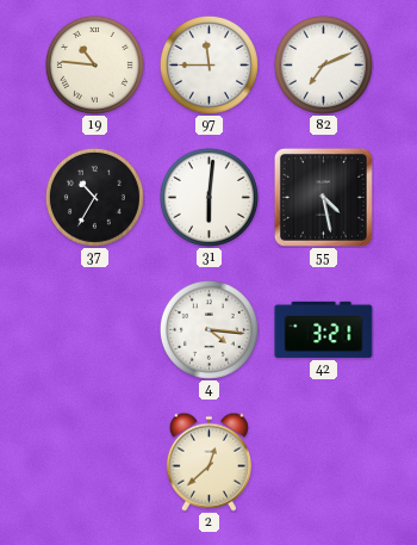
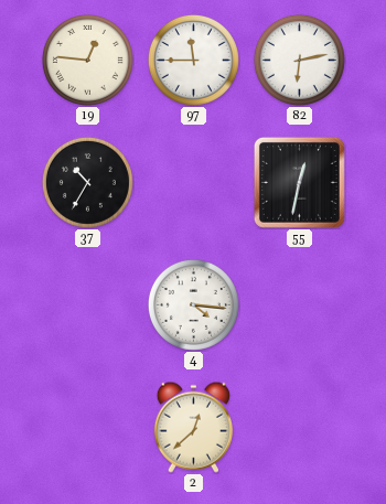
19: 10:46 -> 12:46 (87, 60)
82: 7:11 -> 6:13 (299, 60)
31: 6:01 -> none (208, 197)
55: 4:28 -> 12:32 (299, 182)
42: 3:21 -> none (324, 329)
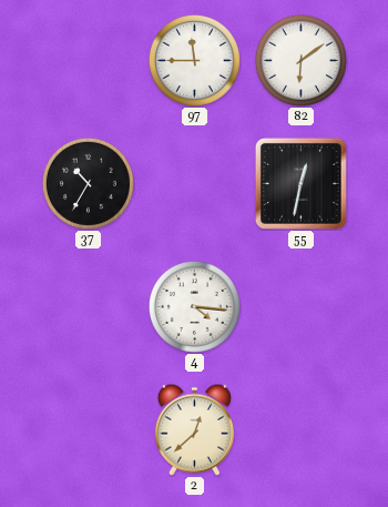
19: 12:46 -> none (87, 60)
82: 6:13 -> 6:09 (300, 60)
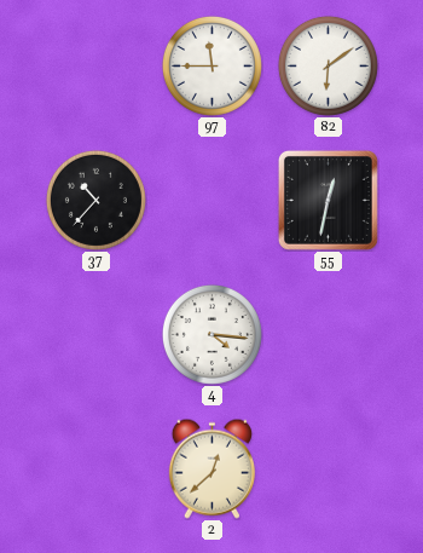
37: 10:35 -> 10:37 (95, 200)
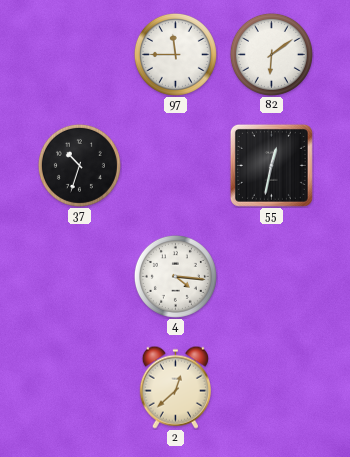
37: 10:37 -> 10:33 (79, 165)
